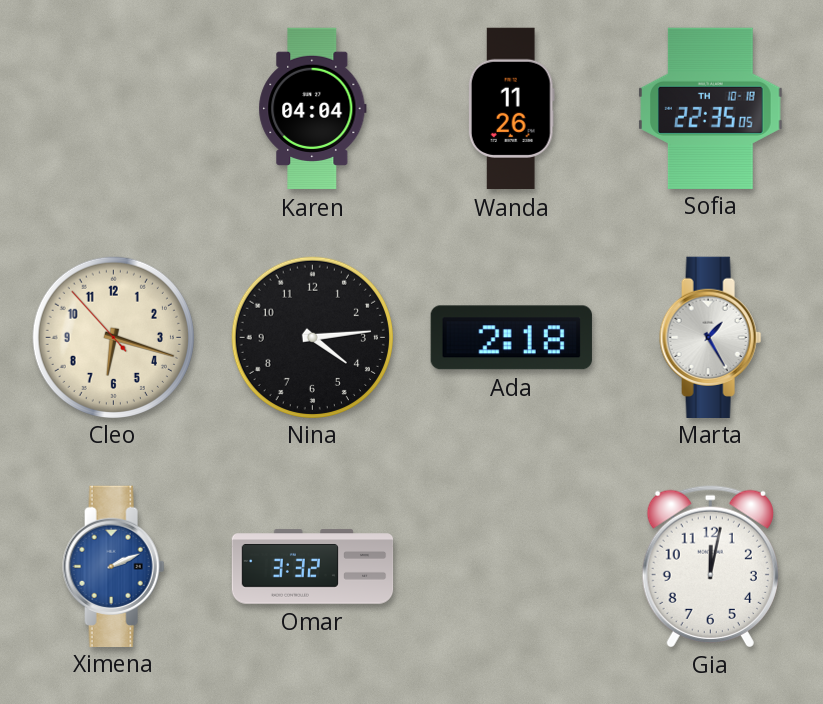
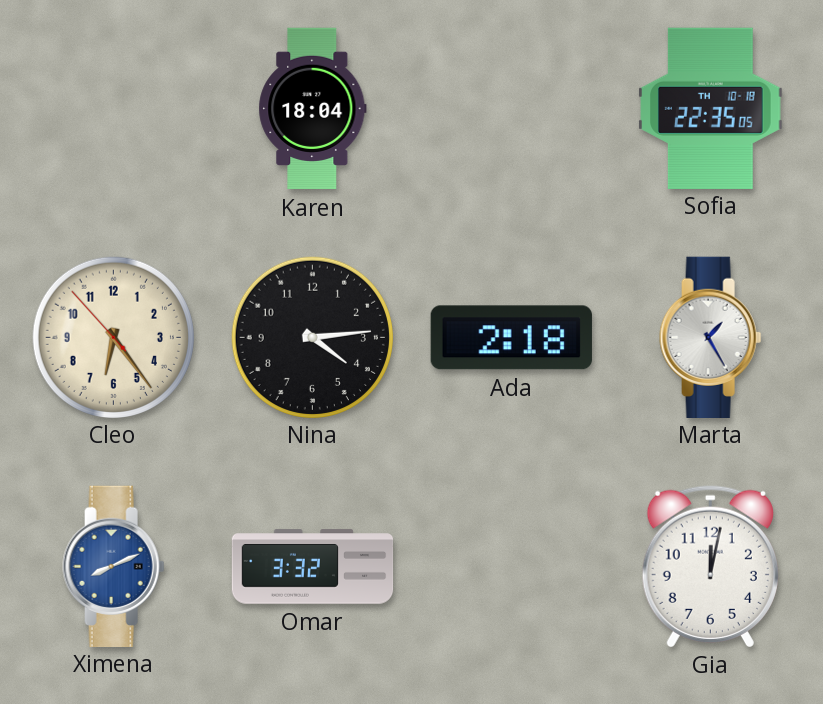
Karen: 04:04 -> 18:04 (313, 109)
Wanda: 11:26 -> none (511, 109)
Cleo: 6:17 -> 6:23 (113, 337)
Ximena: 2:11 -> 8:11 (114, 566)
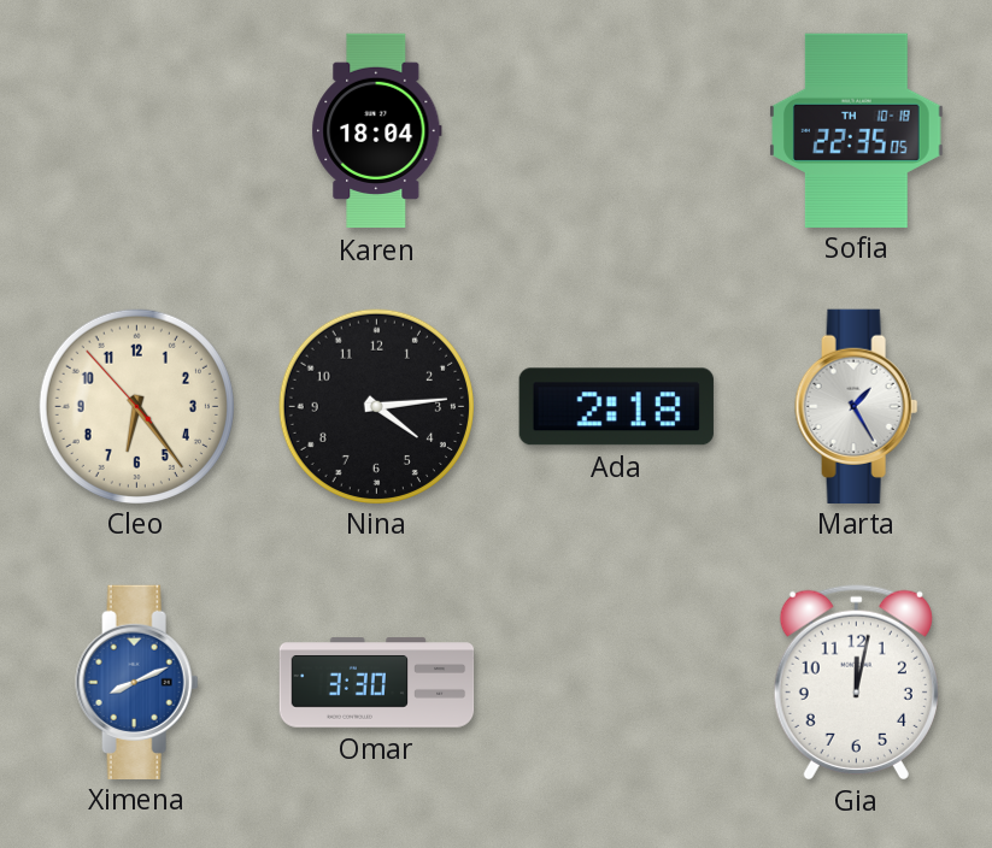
Omar: 3:32 -> 3:30 (377, 683)
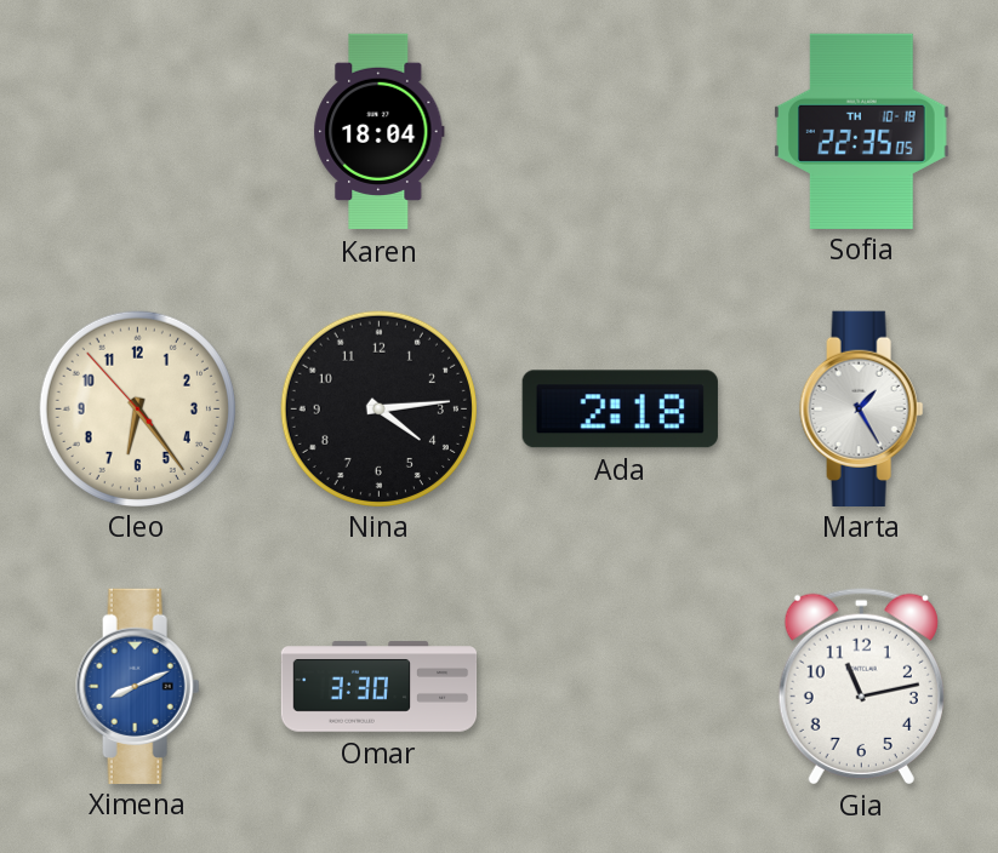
Gia: 12:02 -> 11:13 (861, 686)
